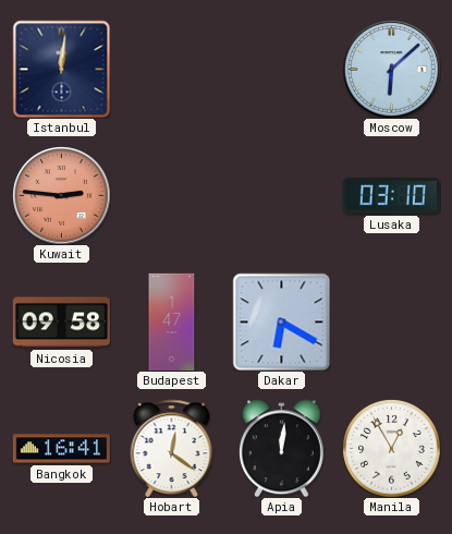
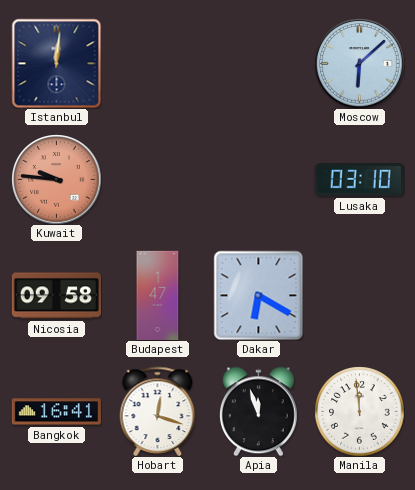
Kuwait: 2:46 -> 9:46 (56, 179)
Hobart: 12:21 -> 12:18 (158, 411)
Apia: 12:01 -> 11:57 (258, 411)
Manila: 12:55 -> 11:59 (359, 411)
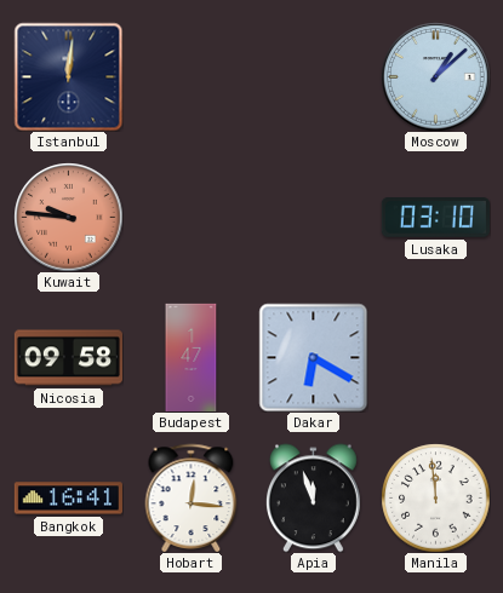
Moscow: 6:08 -> 1:08 (435, 76)
Hobart: 12:18 -> 12:16 (192, 497)
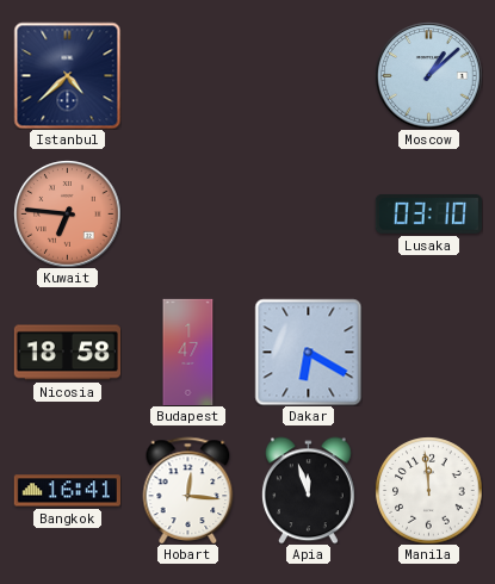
Istanbul: 12:01 -> 4:38 (67, 75)
Kuwait: 9:46 -> 6:46 (67, 213)
Nicosia: 09:58 -> 18:58 (67, 353)
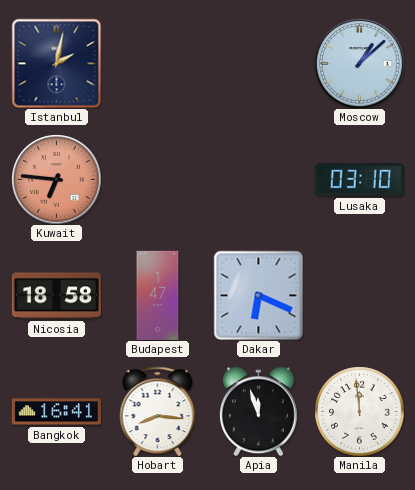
Istanbul: 4:38 -> 2:02 (56, 63)
Dakar: 6:20 -> 6:19 (258, 295)
Hobart: 12:16 -> 8:16 (158, 411)
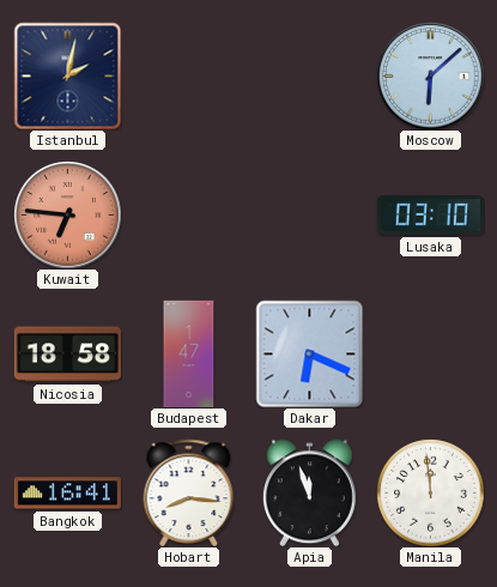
Moscow: 1:08 -> 6:08 (430, 75)
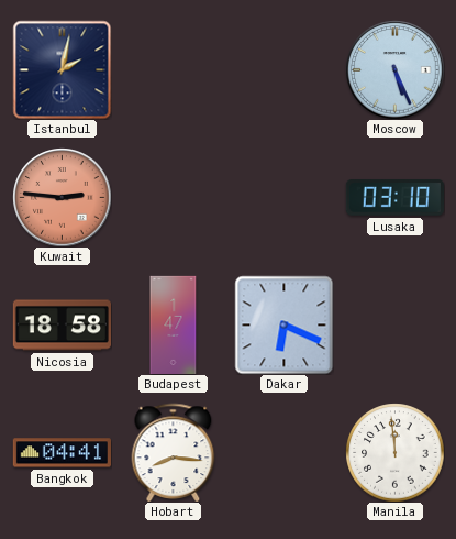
Moscow: 6:08 -> 5:26 (394, 69)
Kuwait: 6:46 -> 2:46 (62, 197)
Bangkok: 16:41 -> 04:41 (62, 453)
Apia: 11:57 -> none (309, 492)
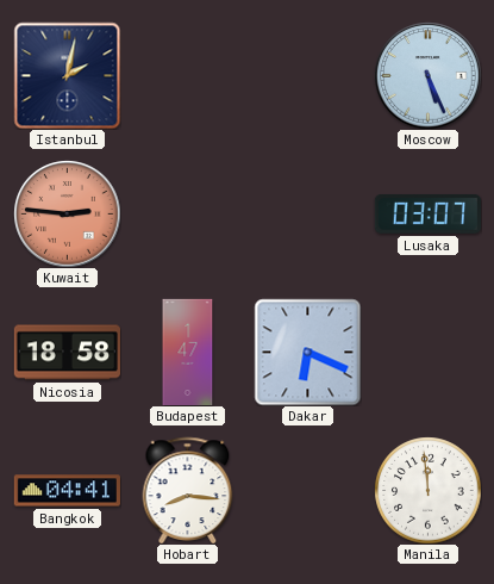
Lusaka: 03:10 -> 03:07 (427, 215)
